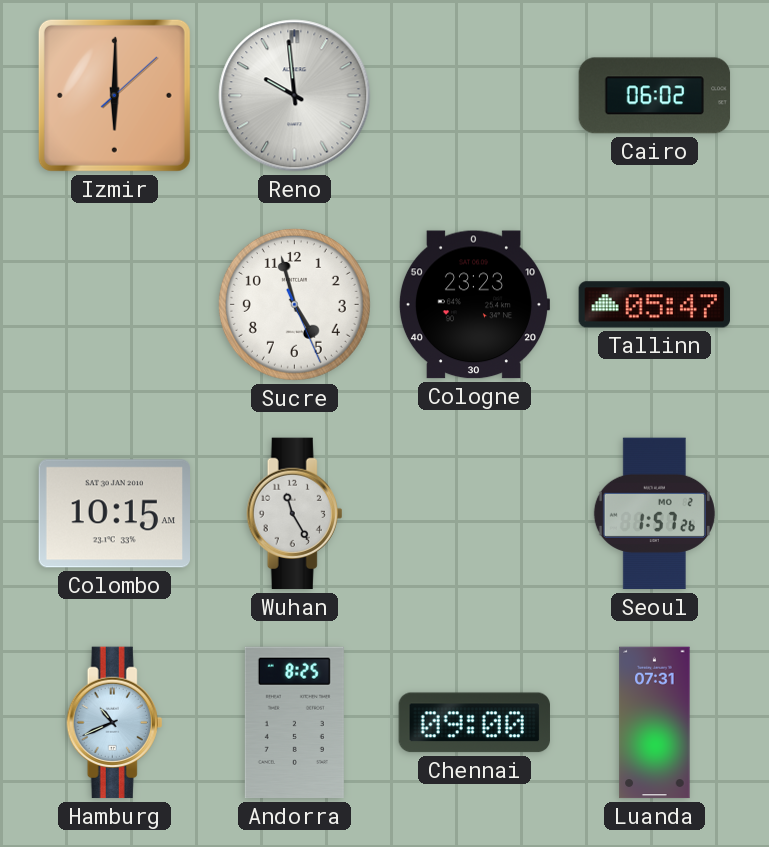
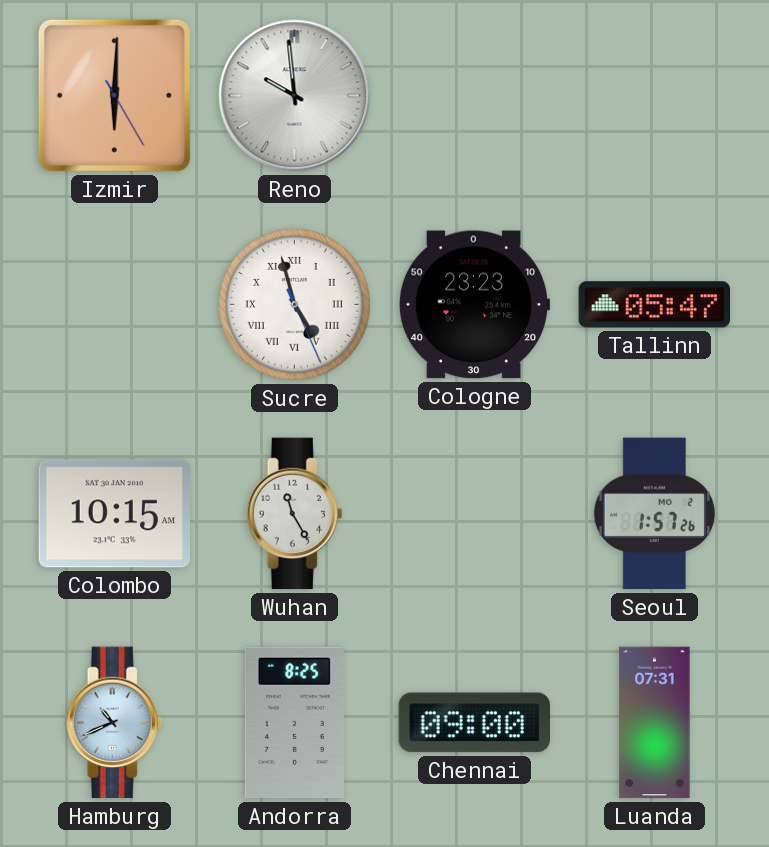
Izmir: 6:00:08 -> 6:00:25 (114, 95)
Cairo: 06:02 -> none (655, 96)
Sucre numerals: Arabic -> Roman (294, 304)
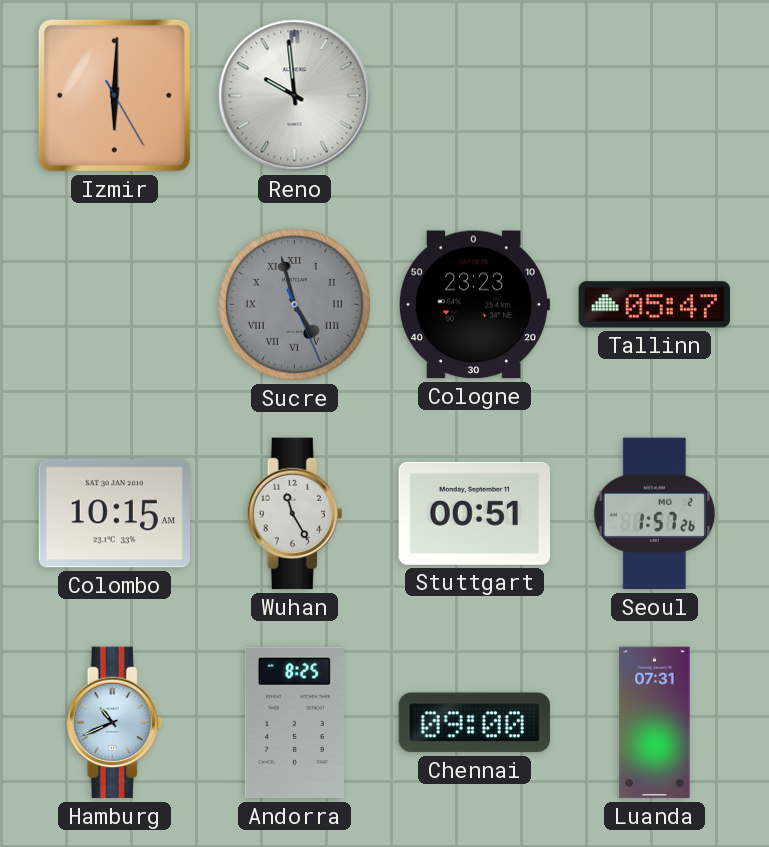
Sucre dial: white -> grey (294, 304)
Stuttgart: none -> 00:51 (474, 513)
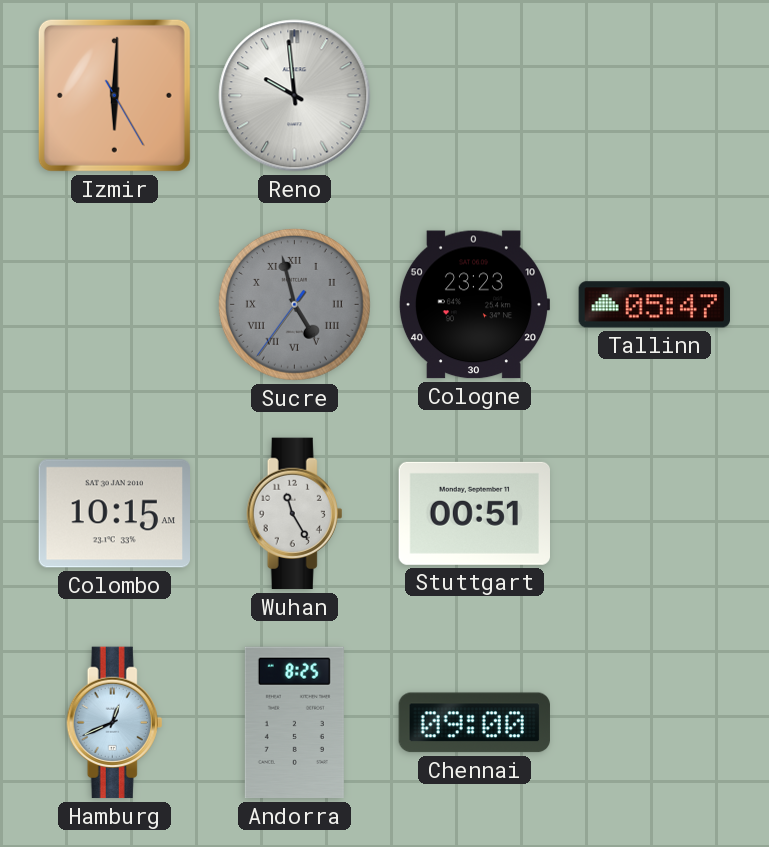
Sucre: 4:57:26 -> 4:57:36 (294, 304)
Seoul: 1:57 -> none (654, 514)
Hamburg: 10:41 -> 12:41 (115, 723)
Luanda: 07:31 -> none (655, 723)
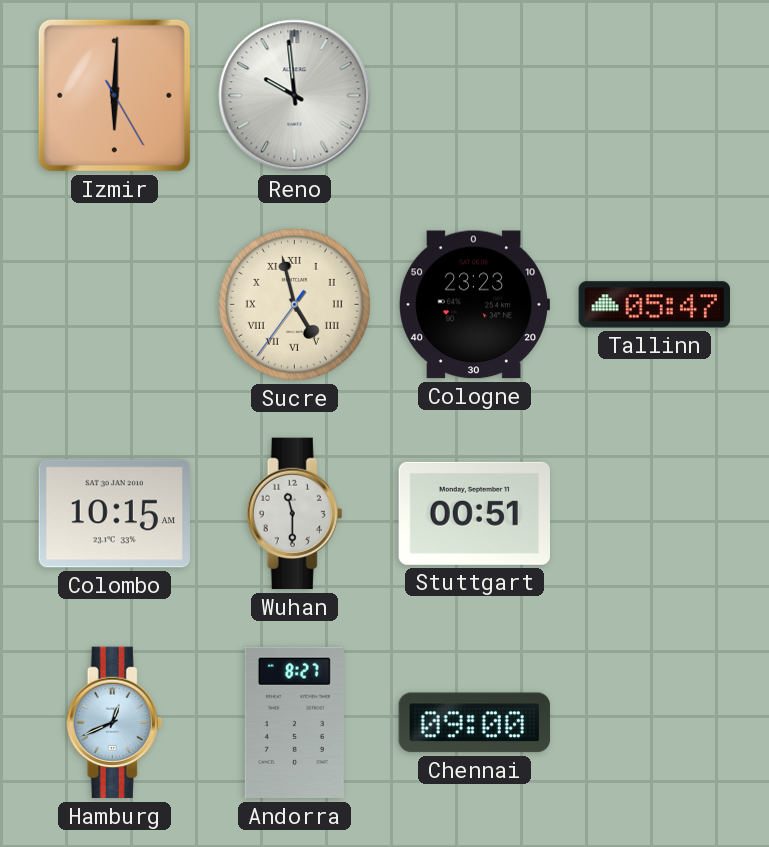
Sucre dial: grey -> cream (294, 304)
Wuhan: 11:25 -> 11:30 (295, 514)
Andorra: 8:25 -> 8:27 (294, 723)
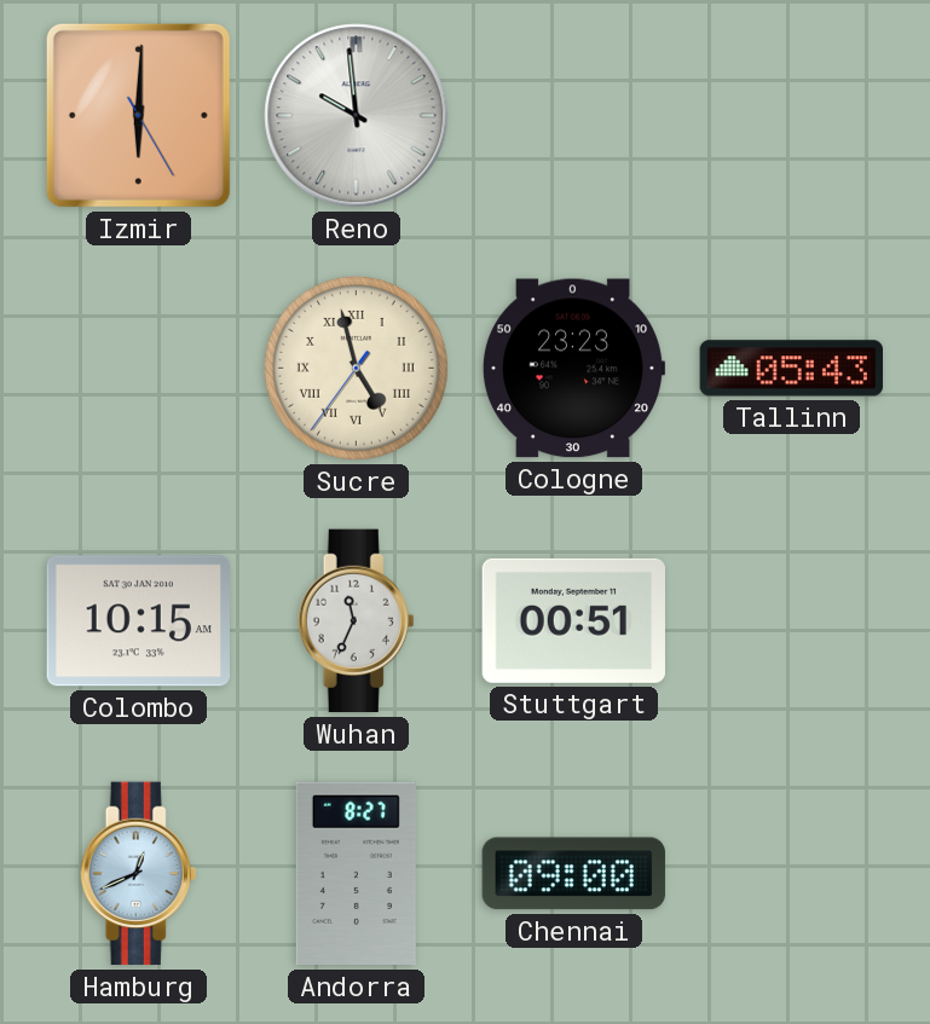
Tallinn: 05:47 -> 05:43 (791, 369)
Wuhan: 11:30 -> 11:34 (357, 621)
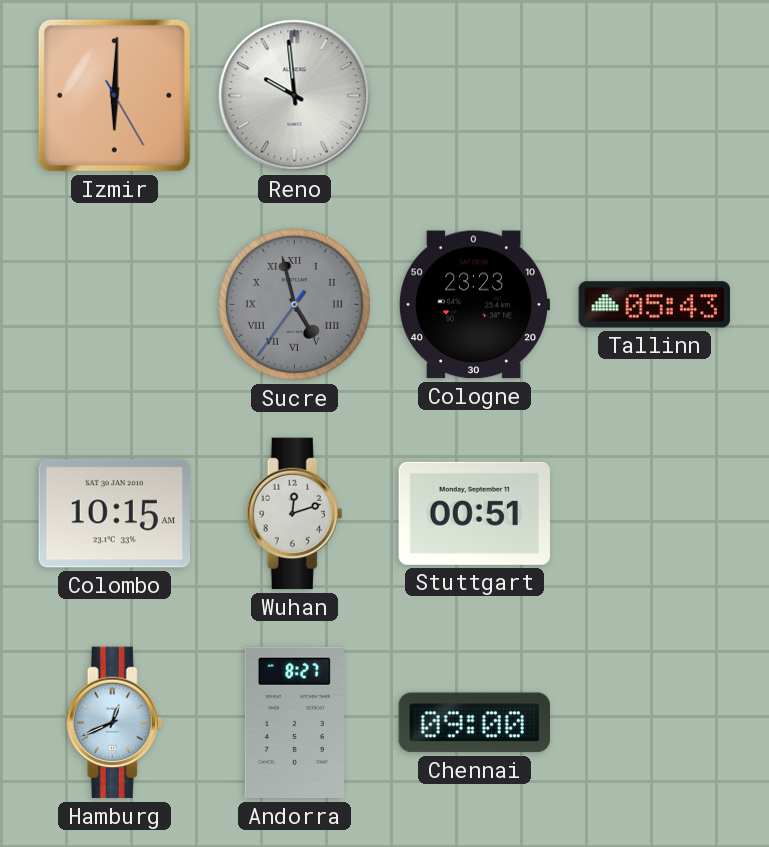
Sucre dial: cream -> grey (294, 304)
Wuhan: 11:34 -> 12:12 (295, 514)
